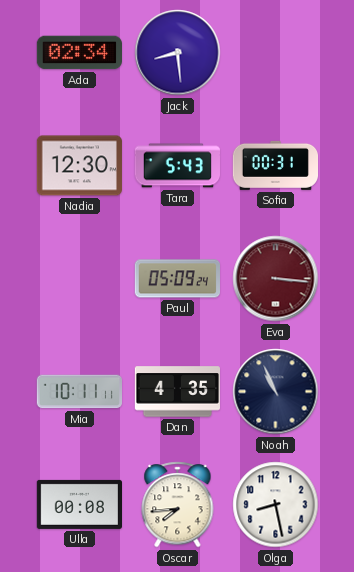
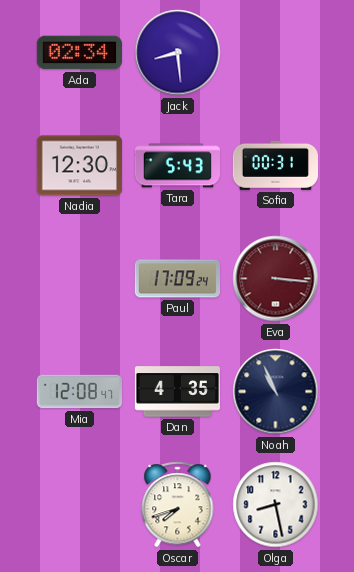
Paul: 05:09 -> 17:09 (177, 279)
Mia: 10:11 -> 12:08 (79, 392)
Ulla: 00:08 -> none (79, 504)
Oscar: 7:44 -> 7:42 (178, 505)
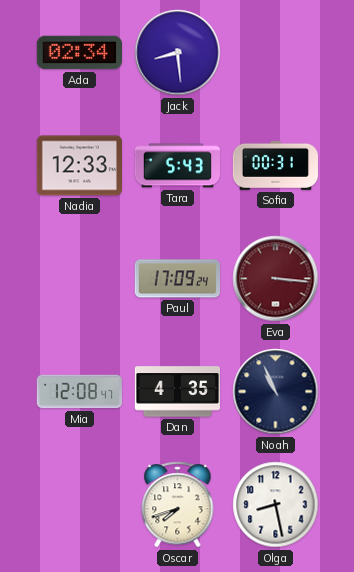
Nadia: 12:30 -> 12:33 (79, 166)
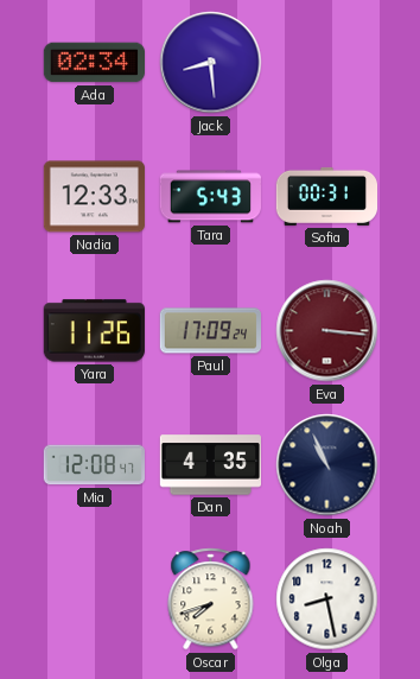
Yara: none -> 11:26 (94, 331)
